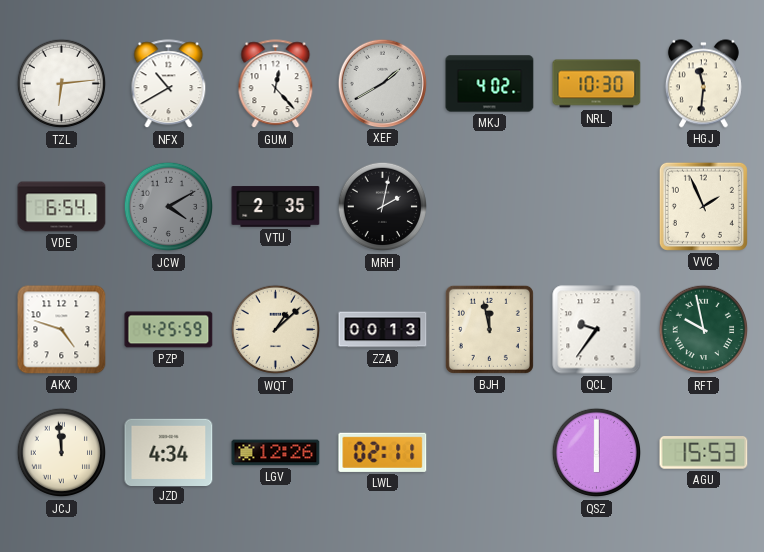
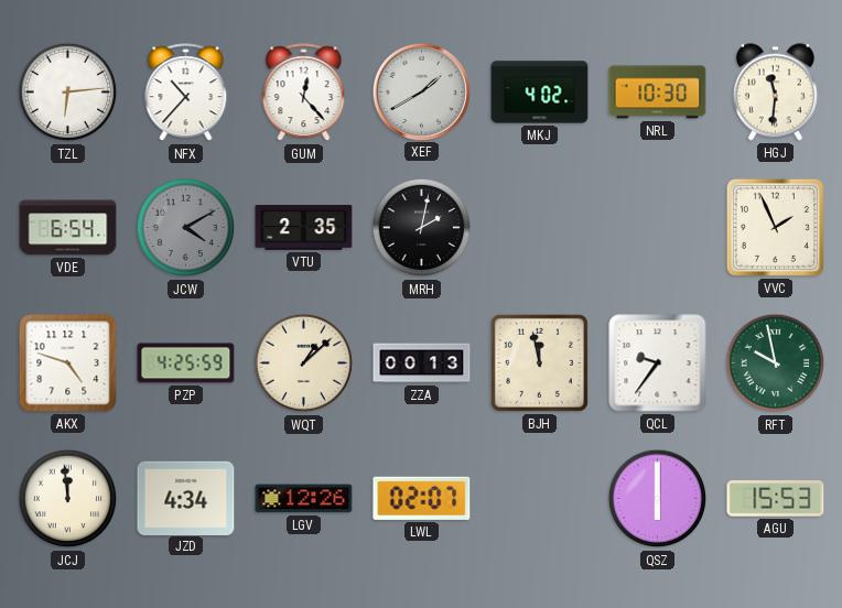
NFX: 10:40 -> 10:37 (186, 93)
LWL: 02:11 -> 02:07 (422, 498)
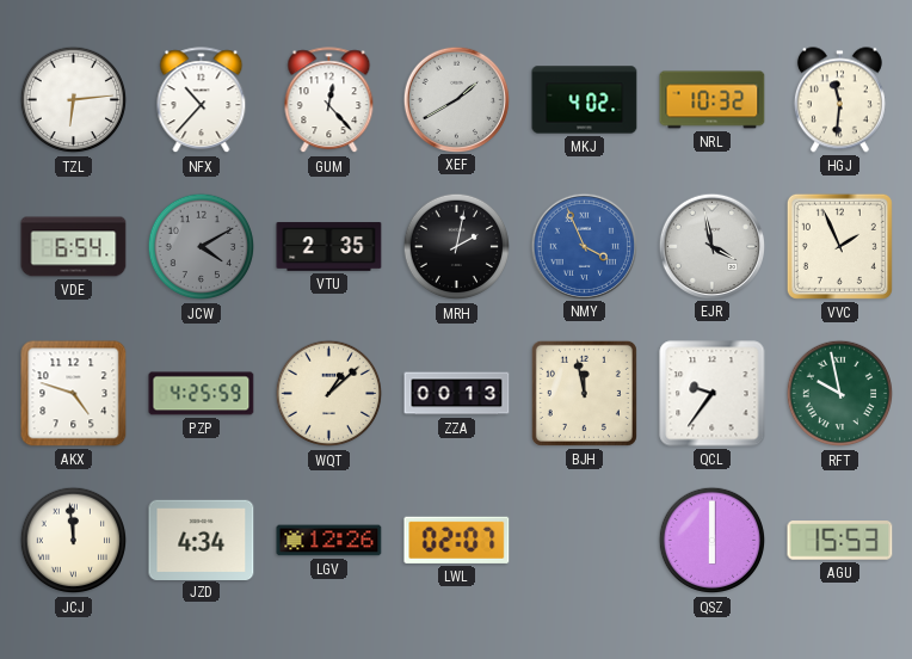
NRL: 10:30 -> 10:32 (713, 100)
NMY: none -> 3:56 (584, 246)
EJR: none -> 3:58 (711, 246)
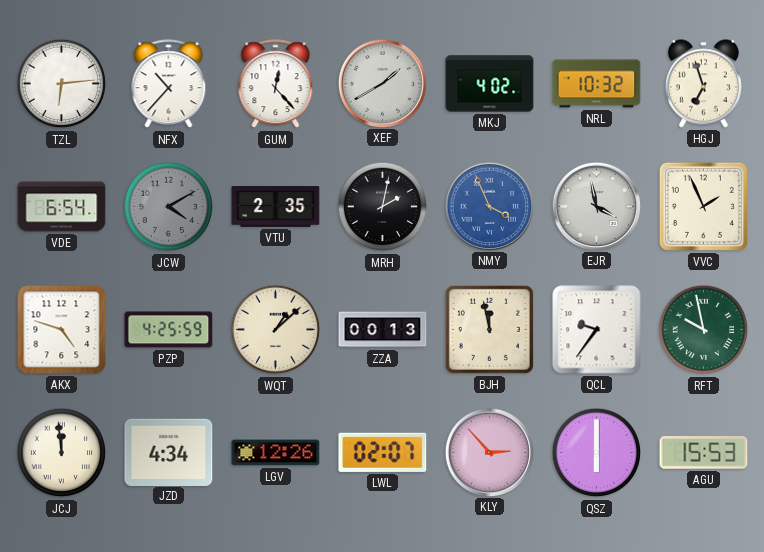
HGJ: 11:31 -> 6:57 (703, 84)
KLY: none -> 2:53 (489, 452)
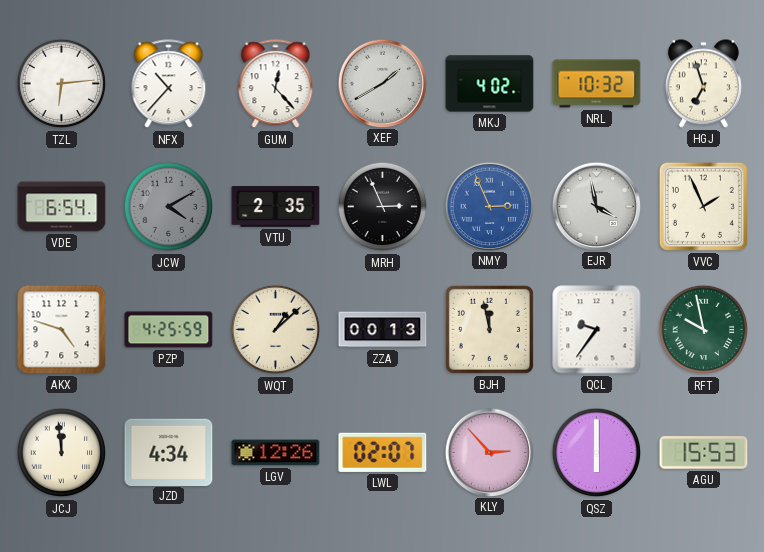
MRH: 2:02 -> 2:56 (383, 207)
NMY: 3:56 -> 2:56 (489, 206)
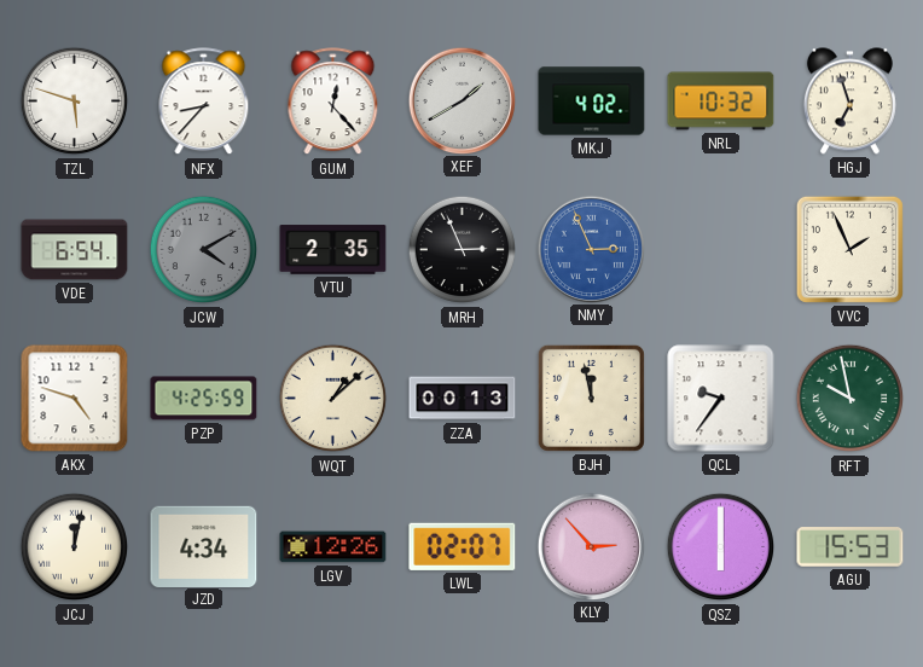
TZL: 6:14 -> 5:48 (75, 101)
NFX: 10:37 -> 8:37 (204, 101)
EJR: 3:58 -> none (596, 206)
JCJ: 11:59 -> 12:02 (75, 547)
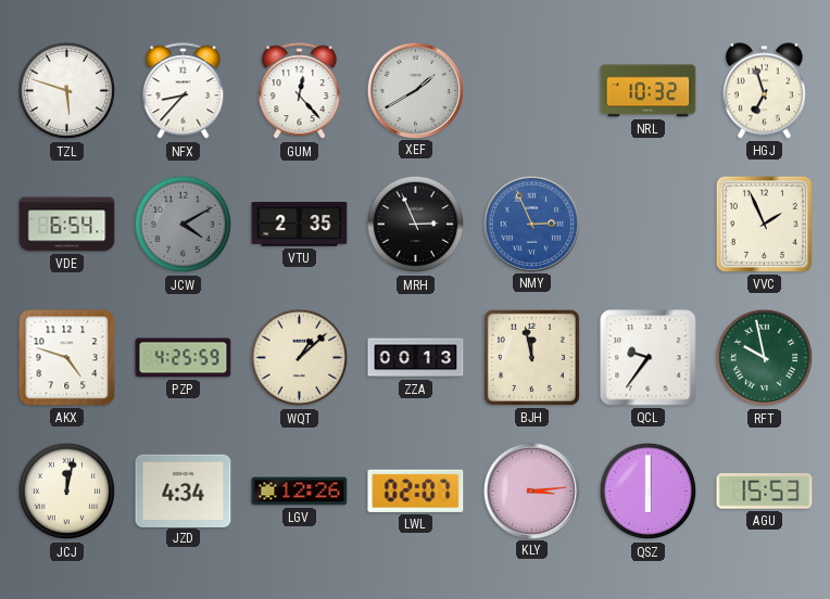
MKJ: 4:02 -> none (592, 101)
KLY: 2:53 -> 3:14 (531, 490)
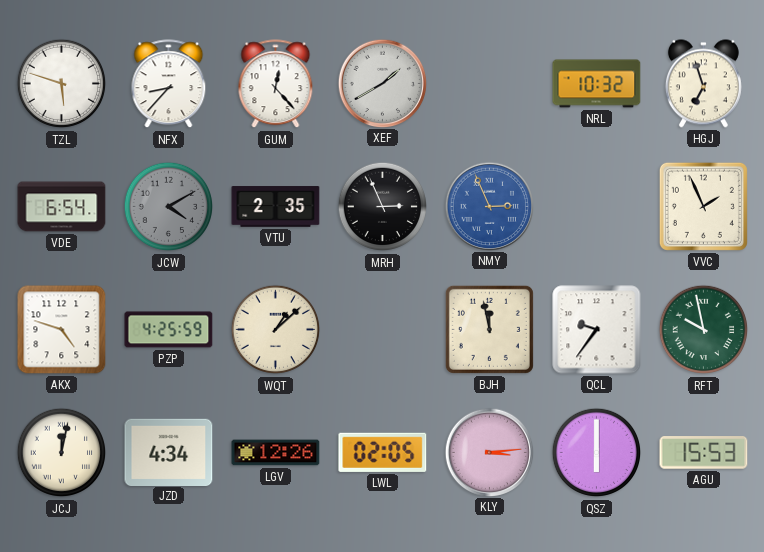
ZZA: 00:13 -> none (416, 358)
LWL: 02:07 -> 02:05 (383, 452)
